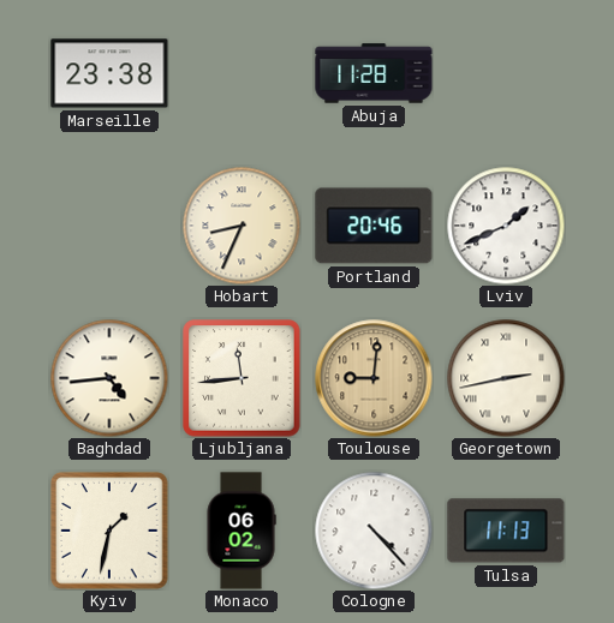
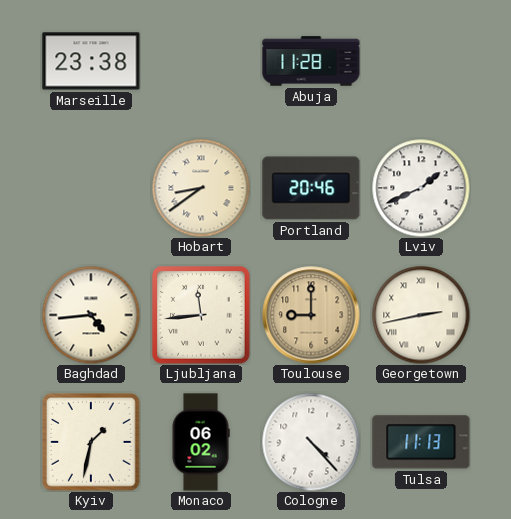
Hobart: 8:34 -> 8:39 (201, 188)
Toulouse: 9:01 -> 9:00 (311, 315)
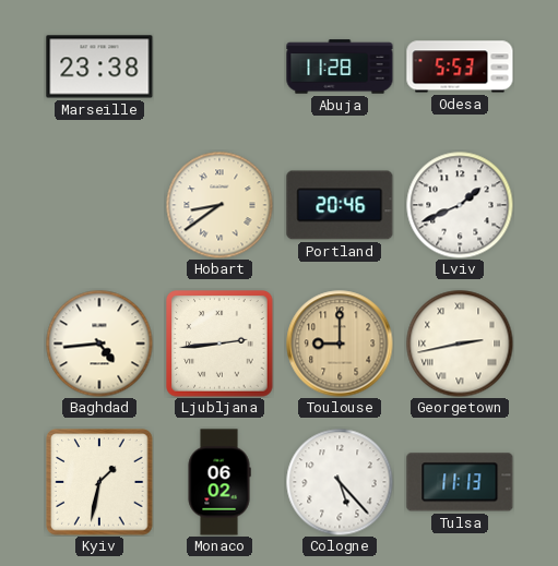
Odesa: none -> 5:53 (460, 67)
Ljubljana: 11:44 -> 2:44 (219, 344)
Cologne: 4:23 -> 5:23 (340, 482)
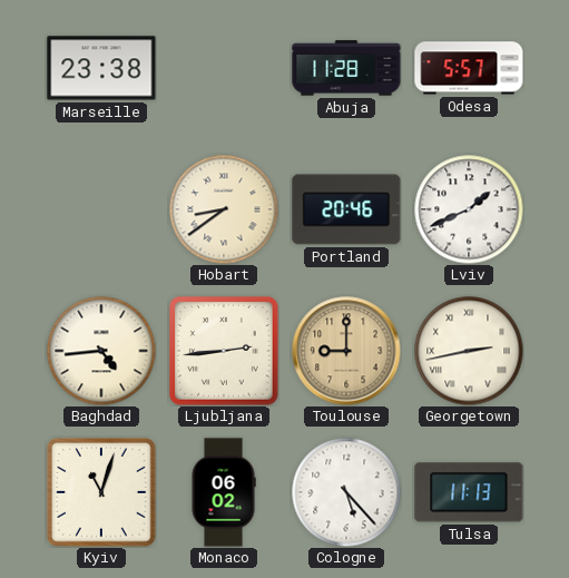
Odesa: 5:53 -> 5:57 (469, 68)
Kyiv: 1:32 -> 11:03 (101, 492)
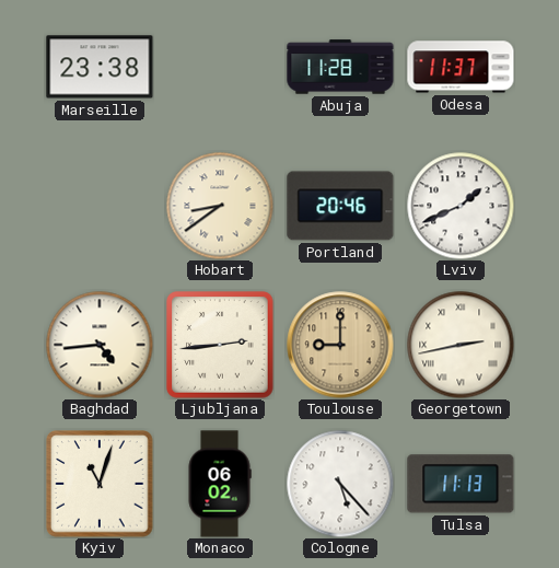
Odesa: 5:57 -> 11:37 (461, 67)
